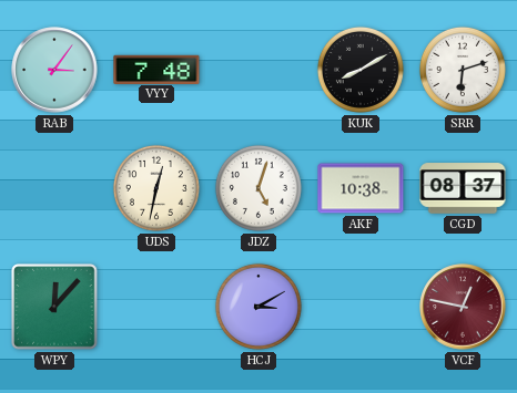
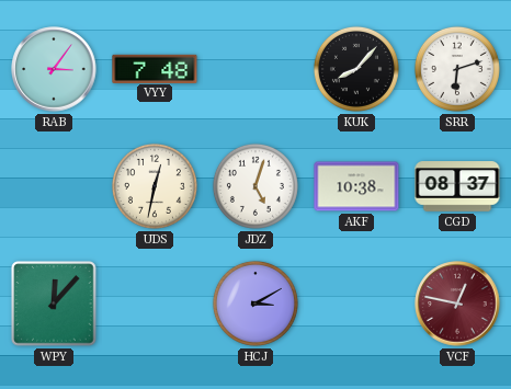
KUK: 8:10 -> 8:07 (356, 69)
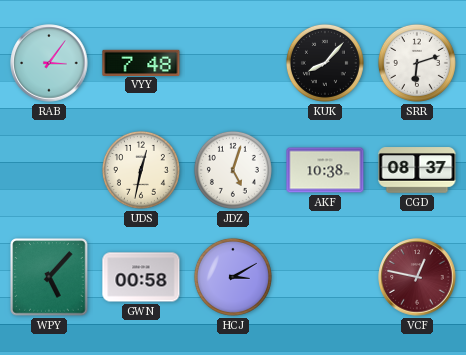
WPY: 12:07 -> 5:07 (49, 277)
GWN: none -> 00:58 (141, 277)
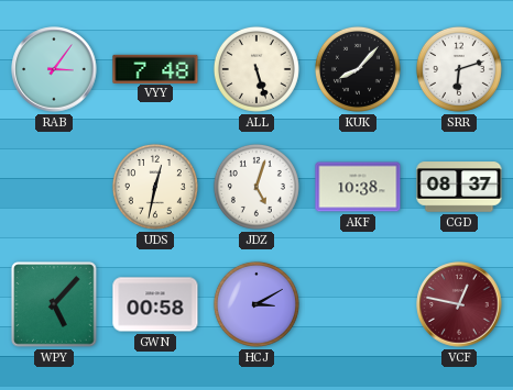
ALL: none -> 5:27 (256, 69)
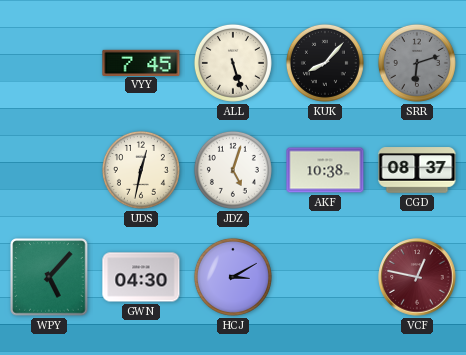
RAB: 3:06 -> none (54, 69)
VYY: 7:48 -> 7:45 (141, 62)
SRR dial: white -> grey (417, 63)
GWN: 00:58 -> 04:30 (141, 277)
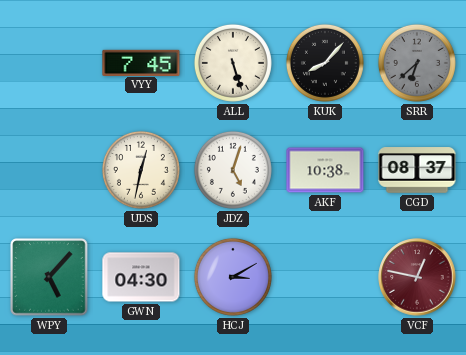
SRR: 6:12 -> 6:38 (417, 63)
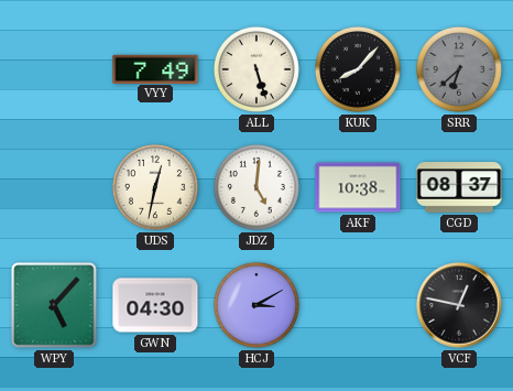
VYY: 7:45 -> 7:49 (155, 68)
JDZ: 5:03 -> 5:01 (256, 187)
VCF dial: burgundy -> black (459, 305)
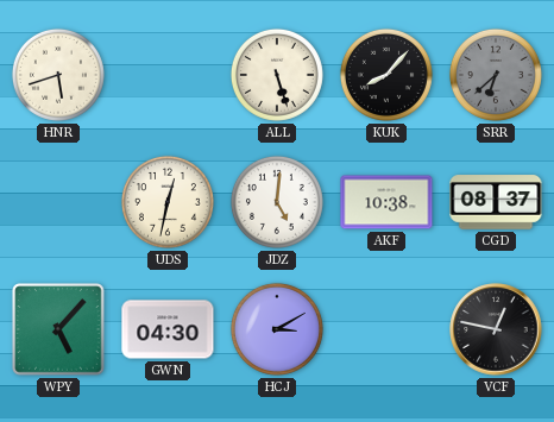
HNR: none -> 5:42 (58, 75)
VYY: 7:49 -> none (155, 68)
